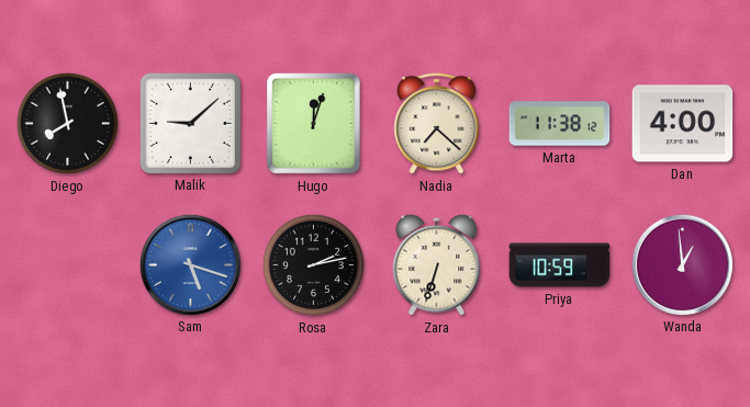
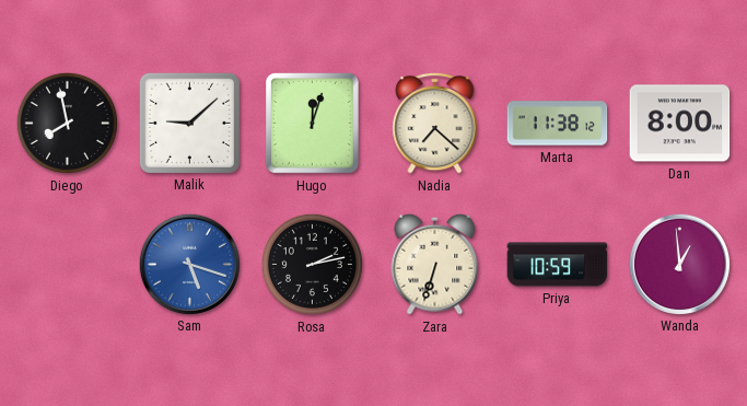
Dan: 4:00 -> 8:00 (680, 124)
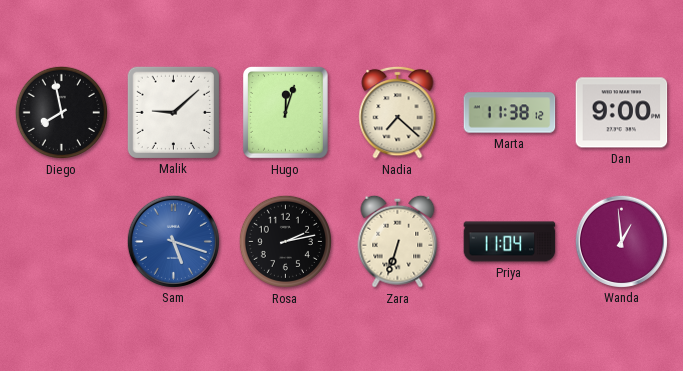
Dan: 8:00 -> 9:00 (622, 113)
Priya: 10:59 -> 11:04 (510, 242)
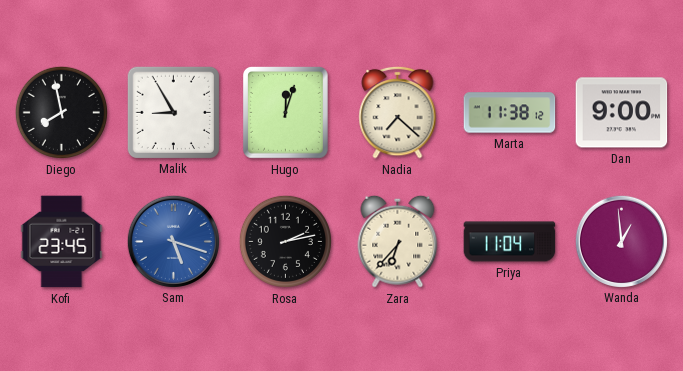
Malik: 9:08 -> 8:55 (173, 112)
Kofi: none -> 23:45 (62, 242)
Zara: 6:33 -> 6:37 (398, 241)
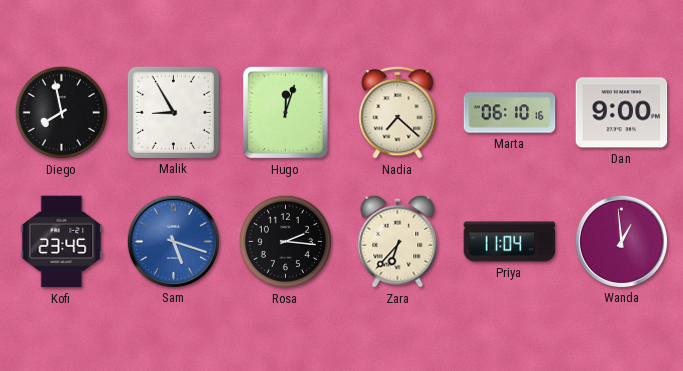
Marta: 11:38 -> 06:10 (510, 113)
Rosa: 2:13 -> 2:16 (285, 241)
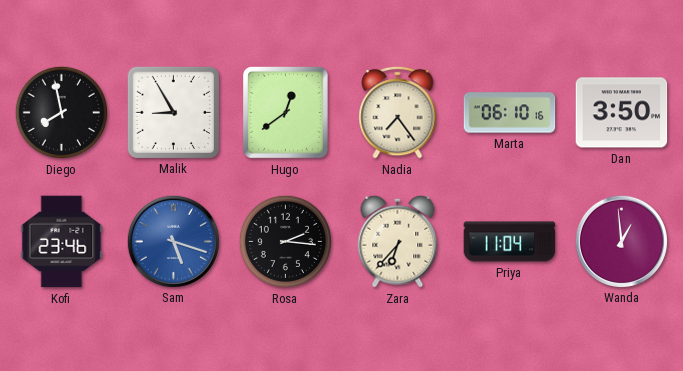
Hugo: 12:03 -> 12:39 (286, 113)
Nadia: 7:22 -> 7:24 (398, 112)
Dan: 9:00 -> 3:50 (622, 113)
Kofi: 23:45 -> 23:46 (62, 242)
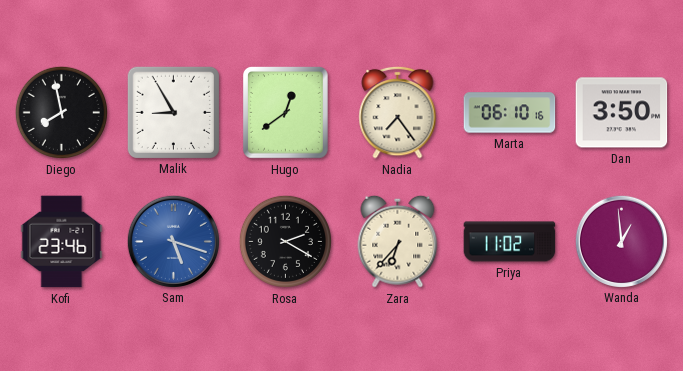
Rosa: 2:16 -> 2:20 (285, 241)
Priya: 11:04 -> 11:02 (510, 242)
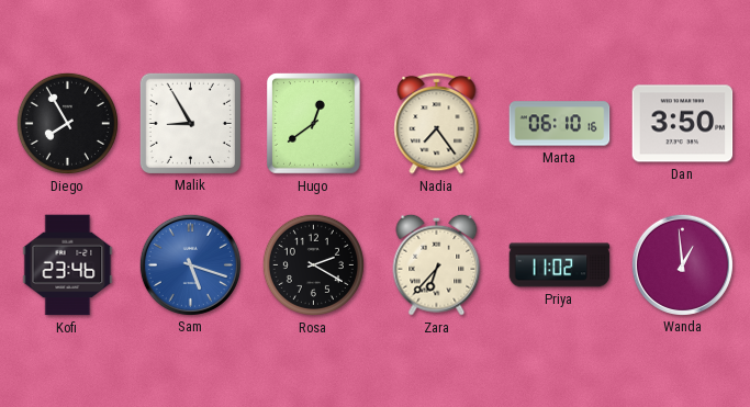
Diego: 7:58 -> 7:55 (67, 123)
